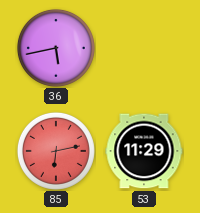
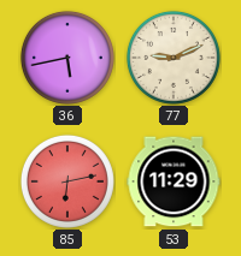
77: none -> 9:11 (174, 58)
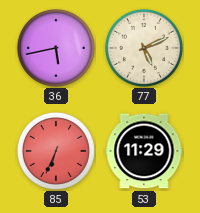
77: 9:11 -> 5:11 (144, 48)
85: 6:13 -> 6:34 (56, 151)
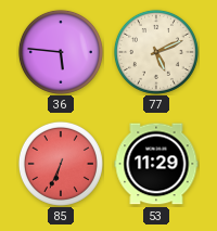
36: 5:43 -> 5:46 (61, 52)
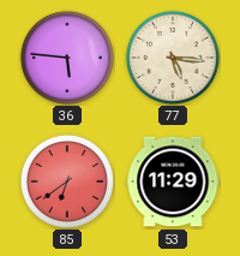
77: 5:11 -> 5:16 (173, 58)
85: 6:34 -> 6:39 (67, 181)
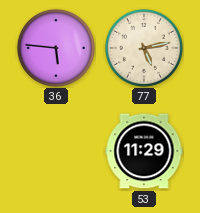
77: 5:16 -> 5:13 (144, 48)
85: 6:39 -> none (67, 181)
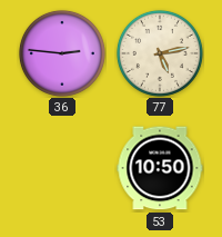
36: 5:46 -> 2:46 (62, 53)
53: 11:29 -> 10:50 (160, 168)
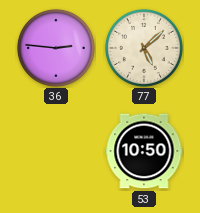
77: 5:13 -> 5:08 (144, 48)
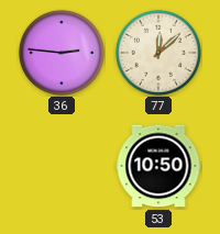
77: 5:08 -> 12:08 (158, 53)
